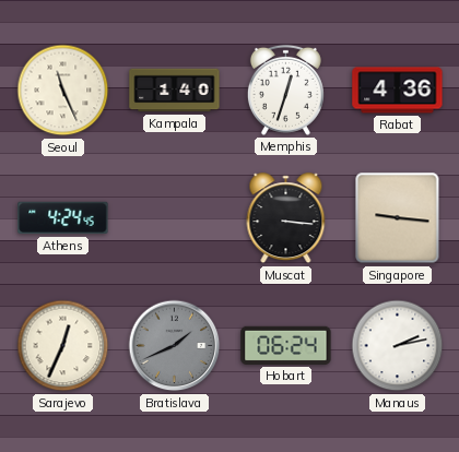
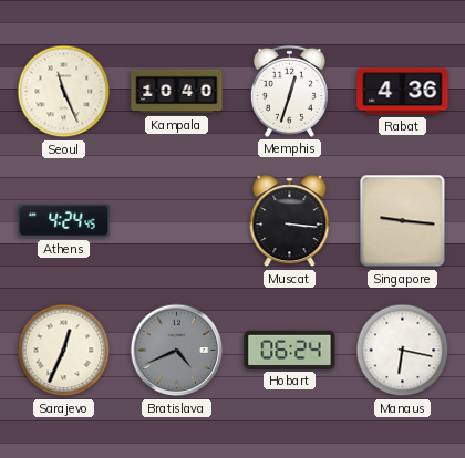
Kampala: 1:40 -> 10:40 (177, 92)
Bratislava: 1:41 -> 4:41 (177, 351)
Manaus: 2:13 -> 6:17 (403, 351)
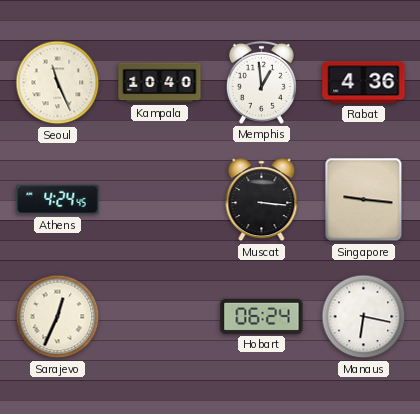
Memphis: 12:33 -> 12:59 (261, 82)
Bratislava: 4:41 -> none (177, 351)
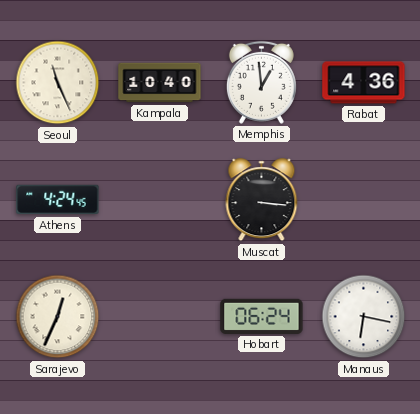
Singapore: 9:16 -> none (364, 200)
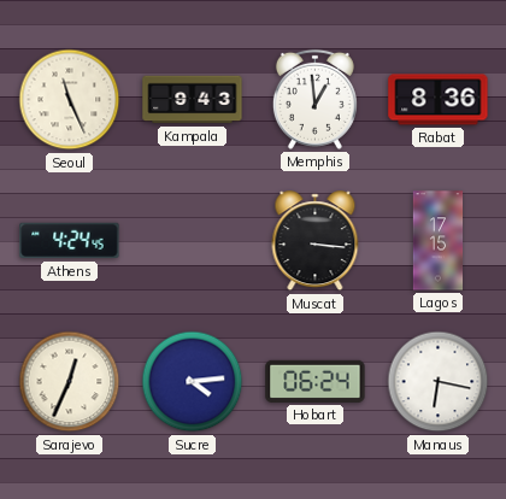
Kampala: 10:40 -> 9:43 (193, 100)
Rabat: 4:36 -> 8:36 (439, 100)
Lagos: none -> 17:15 (439, 241)
Sucre: none -> 4:14 (193, 382)
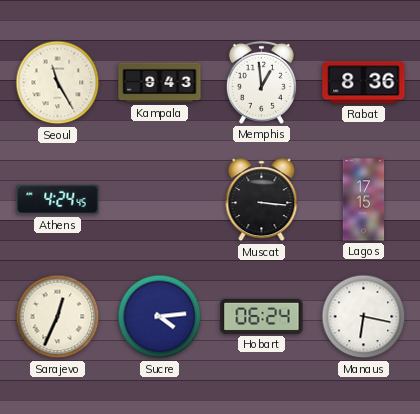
Seoul: 11:26 -> 11:25 (58, 83)
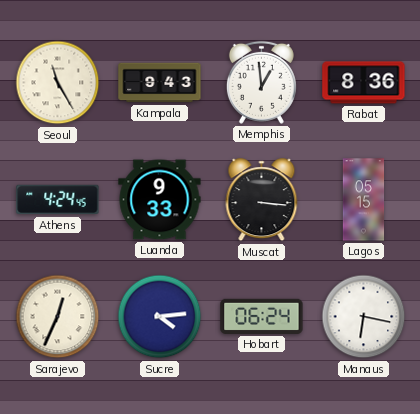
Luanda: none -> 9:33 (160, 200)
Lagos: 17:15 -> 05:15 (364, 200)
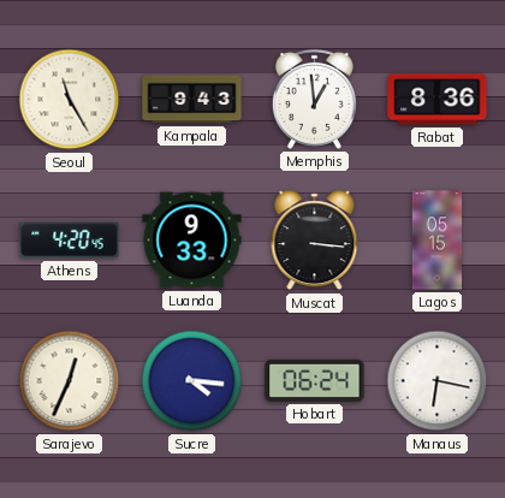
Athens: 4:24 -> 4:20 (70, 241)
Sucre: 4:14 -> 4:16 (192, 381)
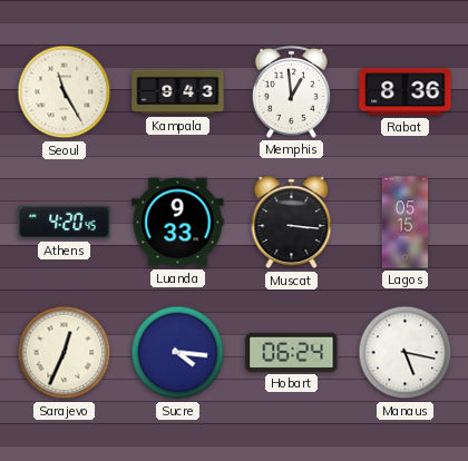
Manaus: 6:17 -> 5:17 (406, 353)
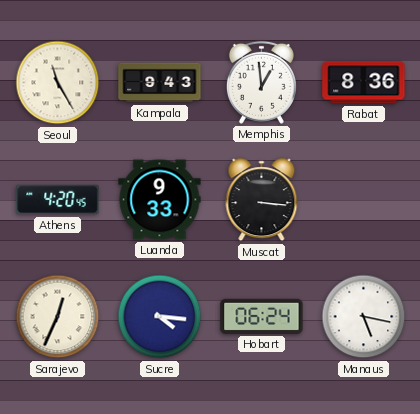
Lagos: 05:15 -> none (406, 223)
